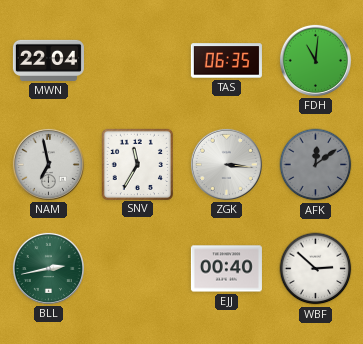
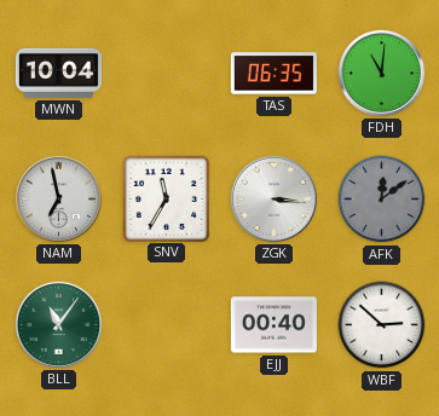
MWN: 22:04 -> 10:04 (58, 73)
BLL: 2:43 -> 11:06 (58, 324)
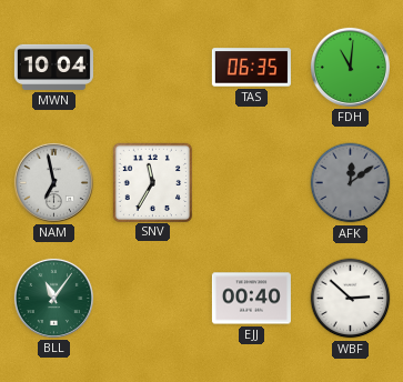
ZGK: 3:16 -> none (273, 198)
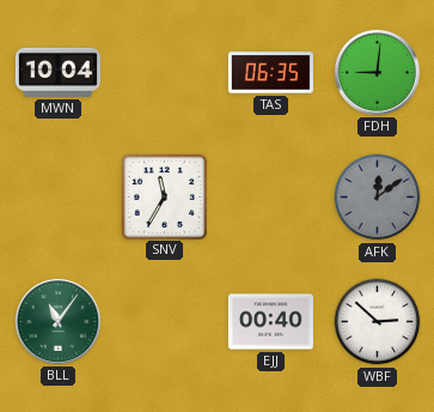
FDH: 11:01 -> 9:01 (377, 72)
NAM: 6:58 -> none (53, 182)
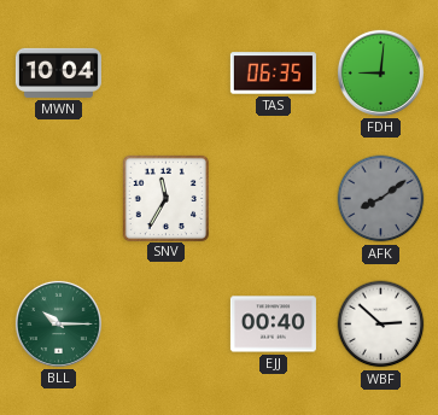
AFK: 12:09 -> 8:09 (381, 199)
BLL: 11:06 -> 10:15 (58, 323)
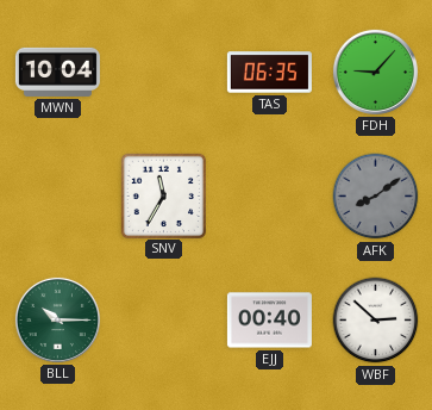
FDH: 9:01 -> 9:07 (375, 72)
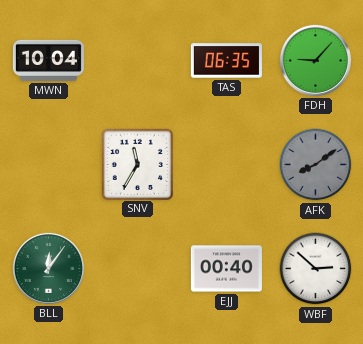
BLL: 10:15 -> 12:06 (48, 268)
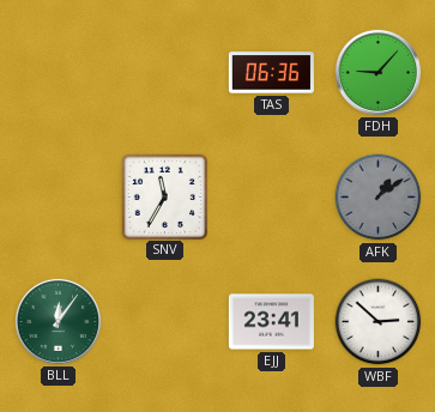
MWN: 10:04 -> none (48, 60)
TAS: 06:35 -> 06:36 (271, 73)
AFK: 8:09 -> 1:09 (379, 198)
EJJ: 00:40 -> 23:41 (271, 322)
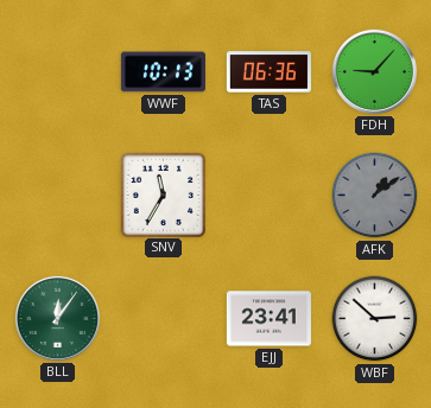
WWF: none -> 10:13 (163, 72)
